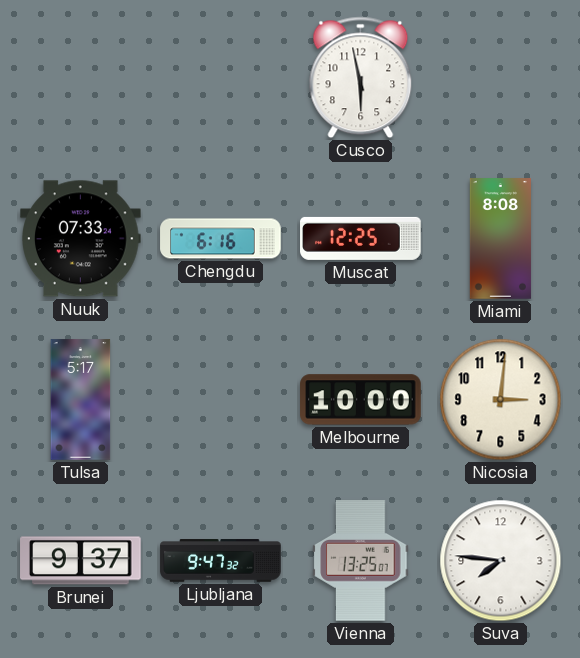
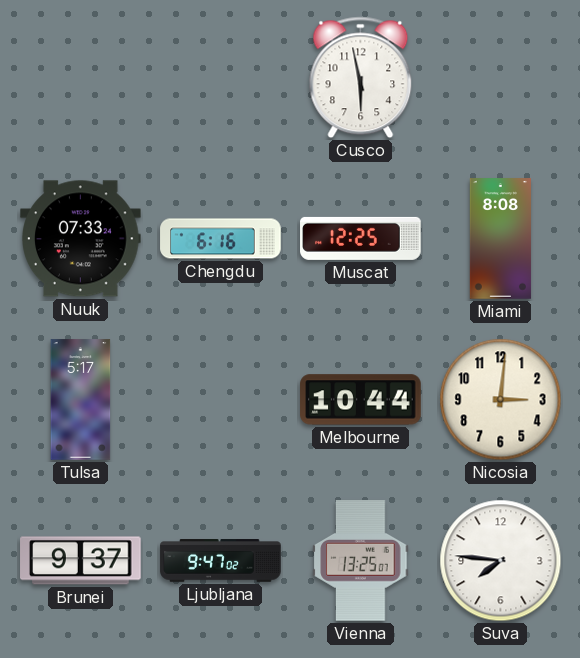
Melbourne: 10:00 -> 10:44 (361, 400)
Ljubljana: 9:47:32 -> 9:47:02 (221, 561)
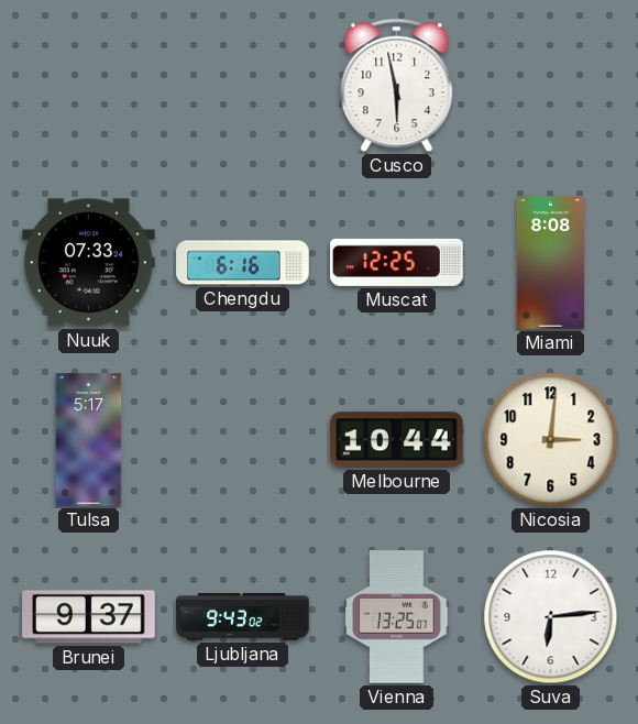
Ljubljana: 9:47 -> 9:43 (243, 617)
Suva: 7:46 -> 6:14 (551, 617)
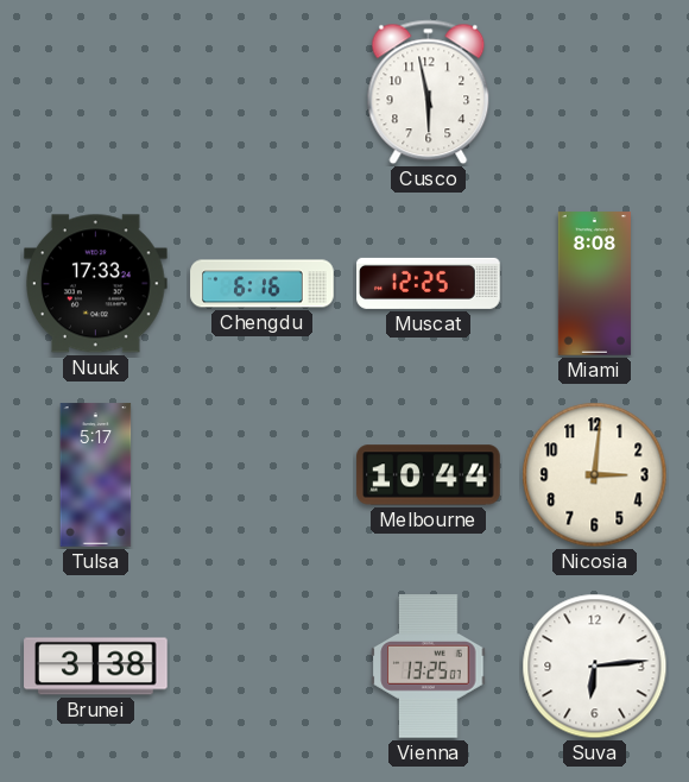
Nuuk: 07:33 -> 17:33 (96, 284)
Brunei: 9:37 -> 3:38 (96, 667)
Ljubljana: 9:43 -> none (243, 617)
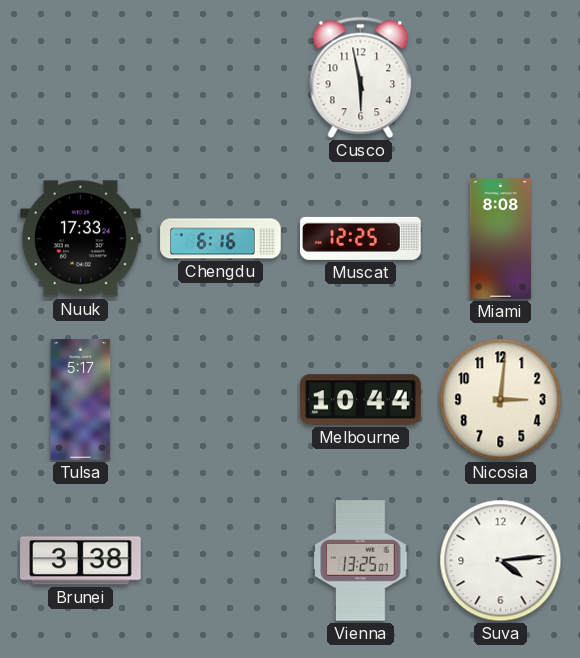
Suva: 6:14 -> 4:14 (501, 561)
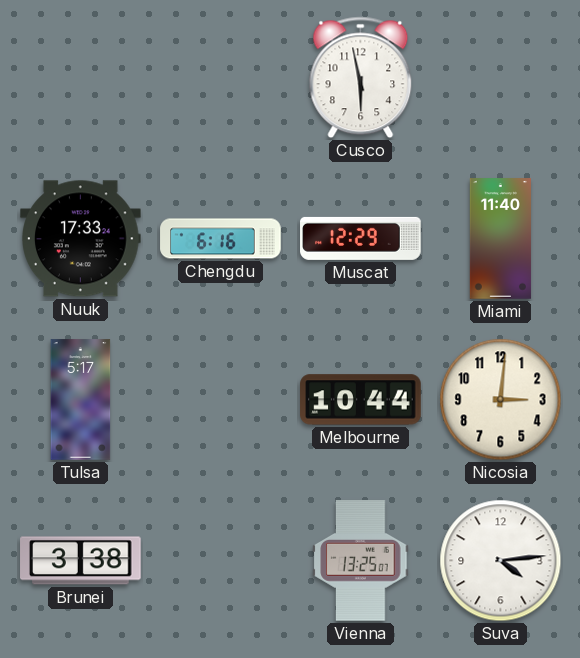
Muscat: 12:25 -> 12:29 (361, 238)
Miami: 8:08 -> 11:40 (500, 239)
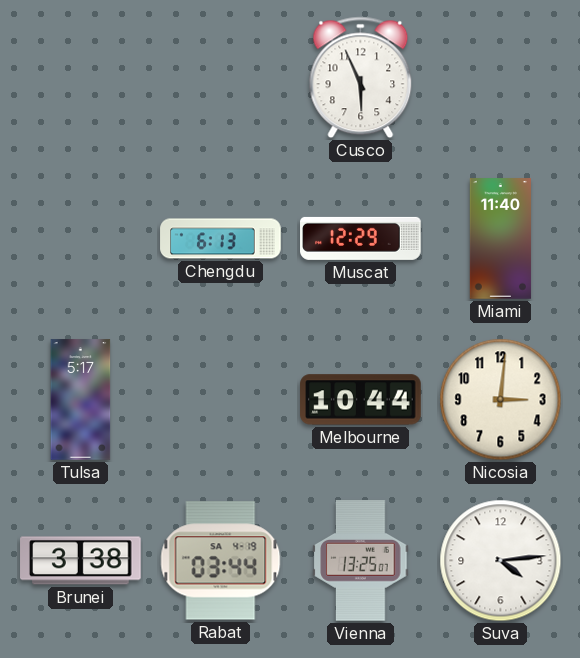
Cusco: 5:58 -> 5:56 (361, 78)
Nuuk: 17:33 -> none (81, 239)
Chengdu: 6:16 -> 6:13 (221, 239)
Rabat: none -> 03:44 (221, 561)
